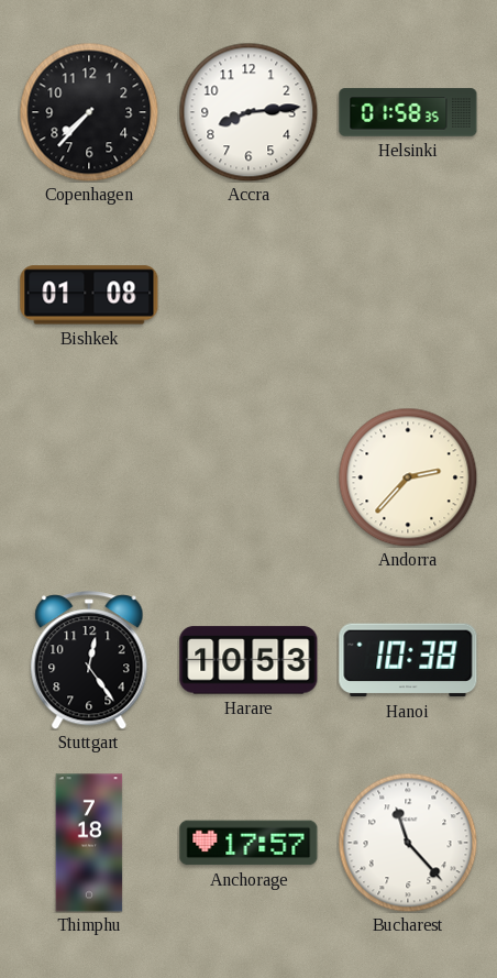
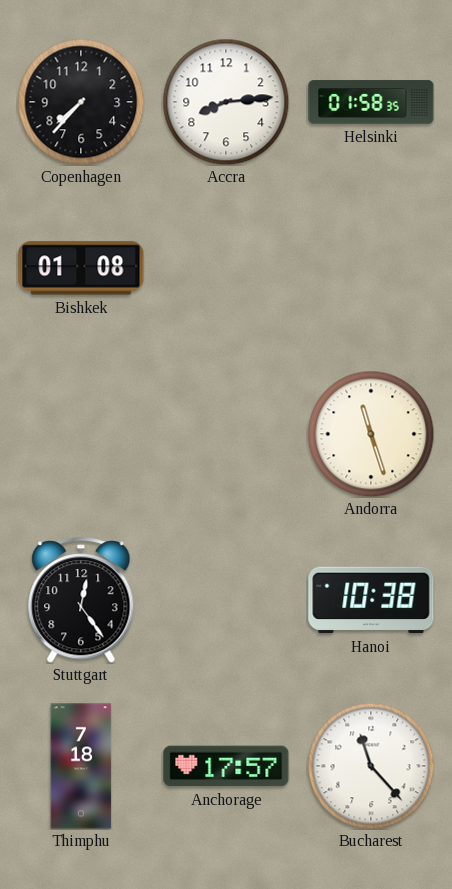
Andorra: 2:37 -> 11:27 (371, 434)
Harare: 10:53 -> none (248, 660)
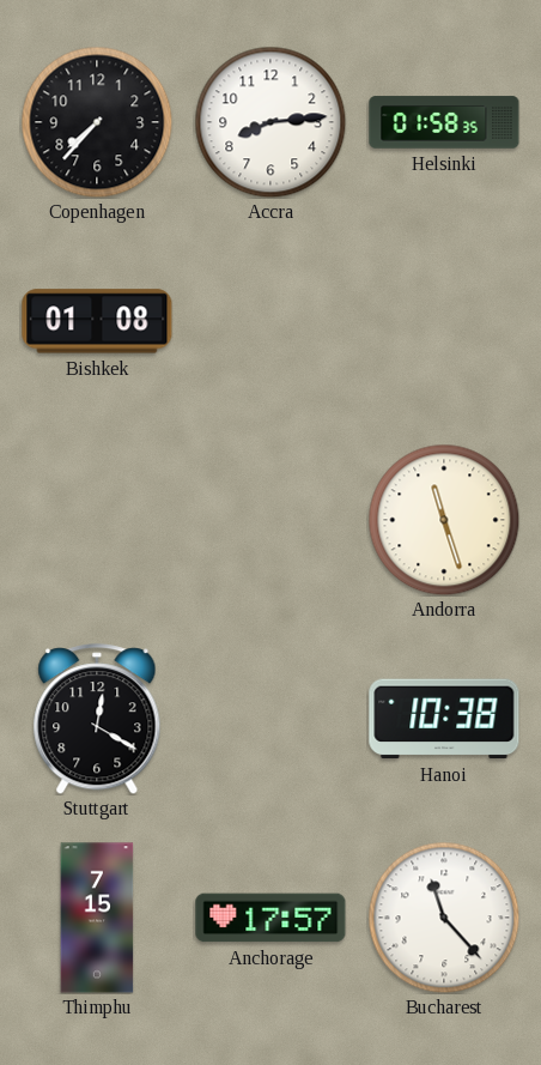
Stuttgart: 12:24 -> 12:20 (97, 719)
Thimphu: 7:18 -> 7:15 (97, 918)
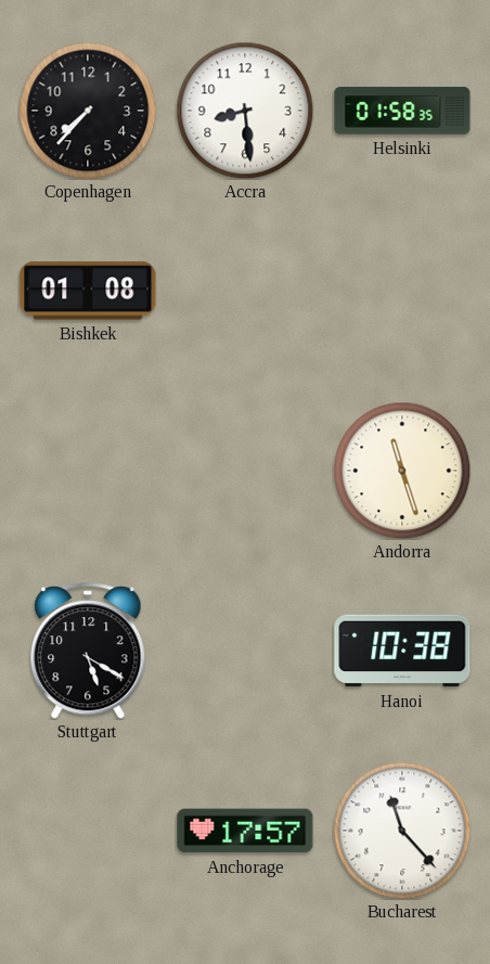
Accra: 8:14 -> 8:29 (245, 111)
Stuttgart: 12:20 -> 5:20 (88, 651)
Thimphu: 7:15 -> none (97, 918)
